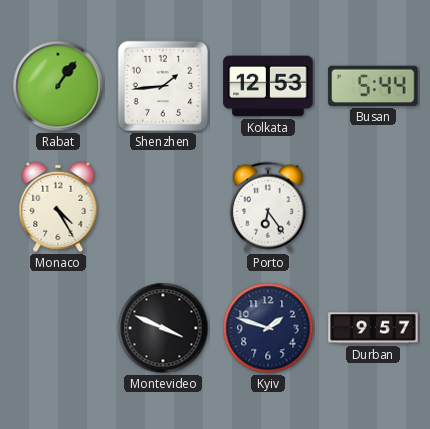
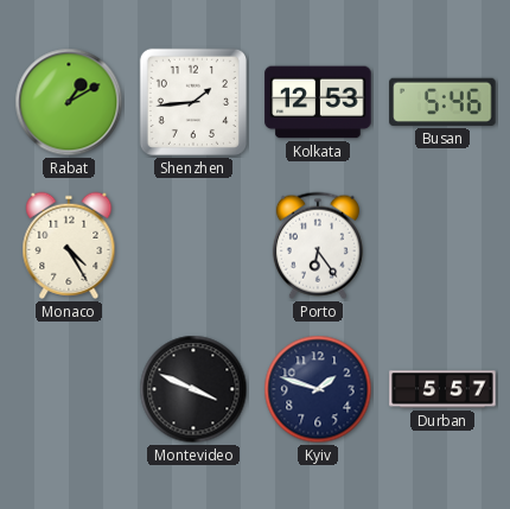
Rabat: 1:06 -> 1:10 (69, 102)
Busan: 5:44 -> 5:46 (442, 102)
Durban: 9:57 -> 5:57 (442, 389)
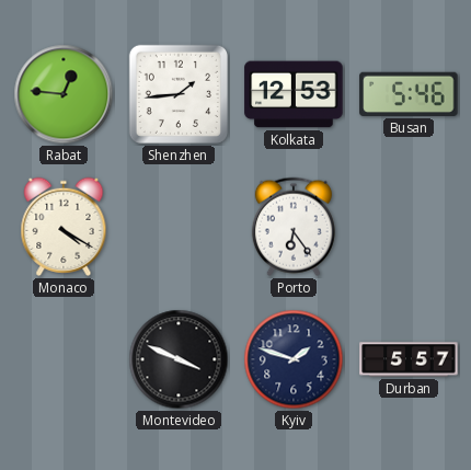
Rabat: 1:10 -> 12:46 (64, 94)
Monaco: 4:25 -> 4:20 (64, 227)
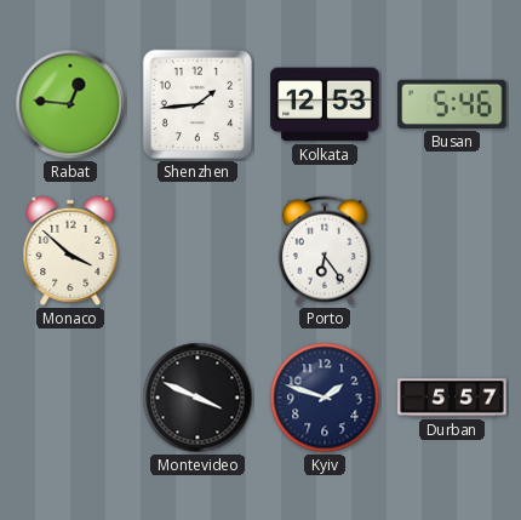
Monaco: 4:20 -> 3:52 (70, 251)
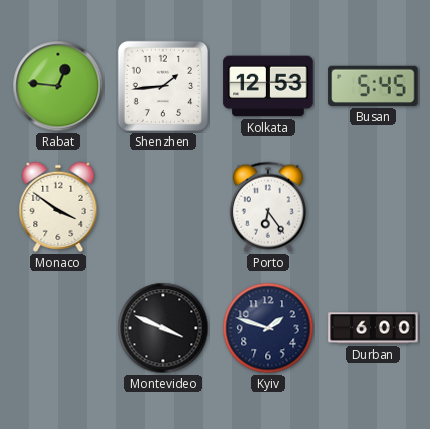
Busan: 5:46 -> 5:45 (373, 86)
Monaco: 3:52 -> 3:51 (58, 207)
Durban: 5:57 -> 6:00 (373, 328)
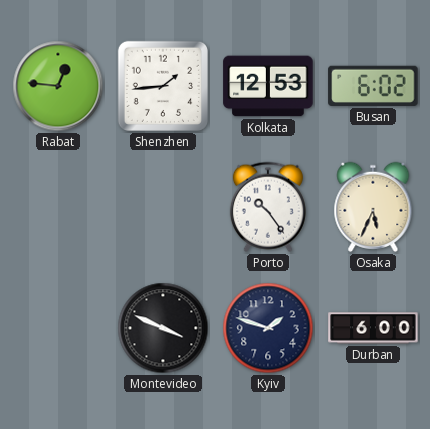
Busan: 5:45 -> 6:02 (373, 86)
Monaco: 3:51 -> none (58, 207)
Porto: 6:24 -> 10:24 (268, 207)
Osaka: none -> 5:34 (373, 207)
